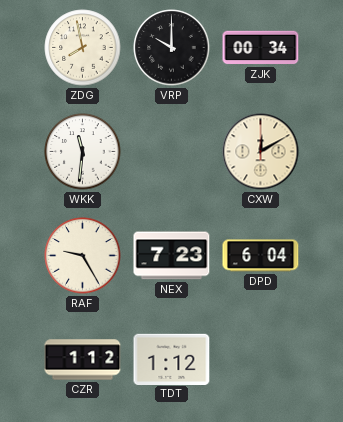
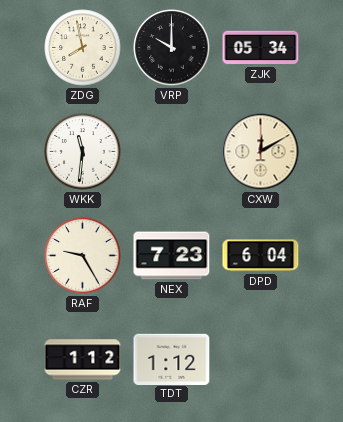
ZJK: 00:34 -> 05:34 (261, 48)
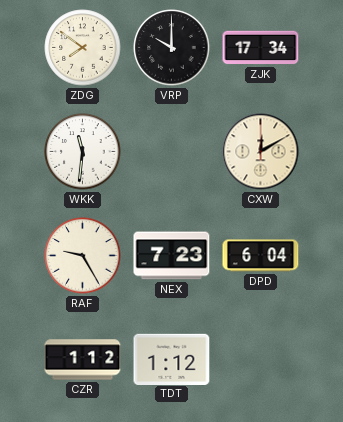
ZDG: 7:58 -> 7:51 (83, 48)
ZJK: 05:34 -> 17:34 (261, 48)
